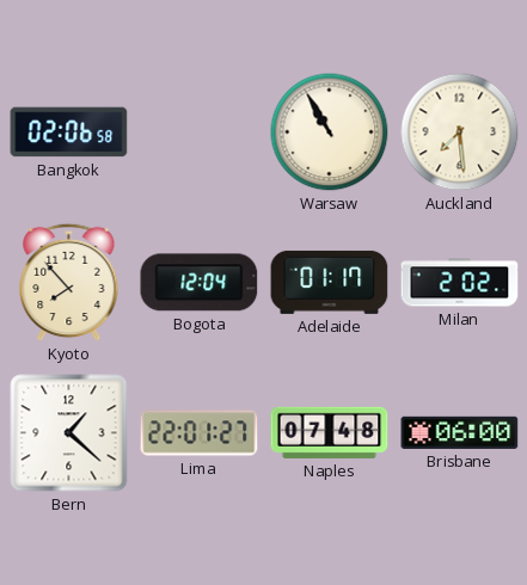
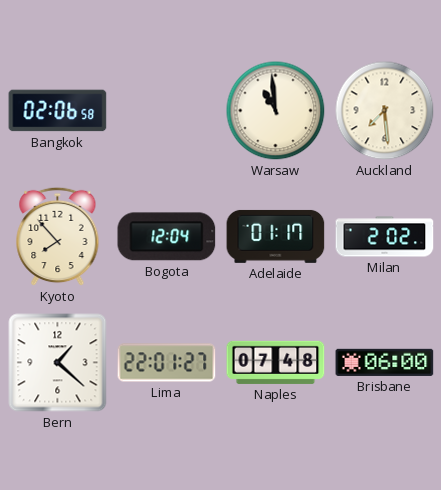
Warsaw: 10:55 -> 10:59 (276, 111)
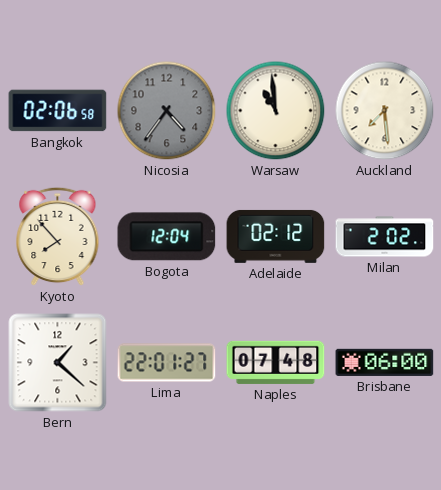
Nicosia: none -> 4:36 (167, 111)
Adelaide: 01:17 -> 02:12 (276, 236)
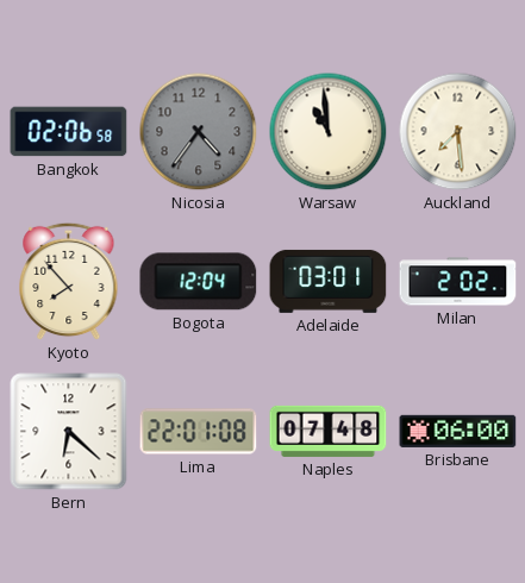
Adelaide: 02:12 -> 03:01 (329, 281)
Bern: 1:22 -> 6:22 (69, 432)
Lima: 22:01:27 -> 22:01:08 (199, 432)
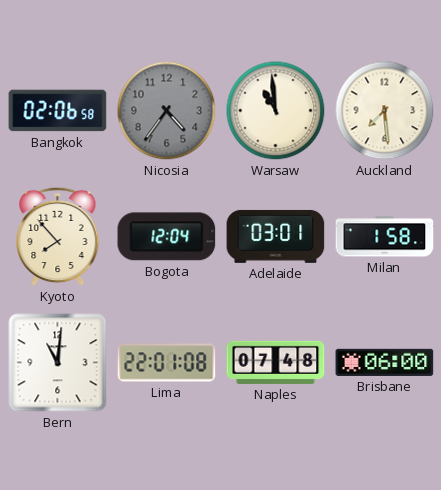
Milan: 2:02 -> 1:58 (385, 237)
Bern: 6:22 -> 11:01 (58, 363)
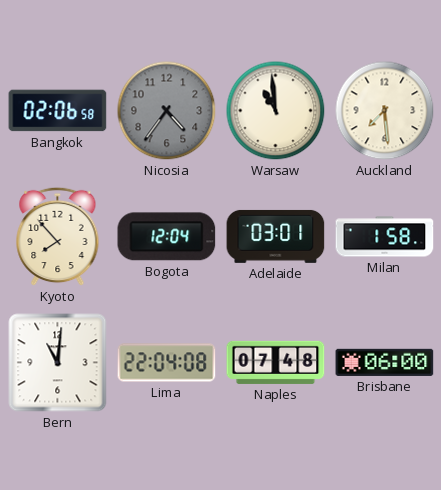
Lima: 22:01 -> 22:04 (167, 363)
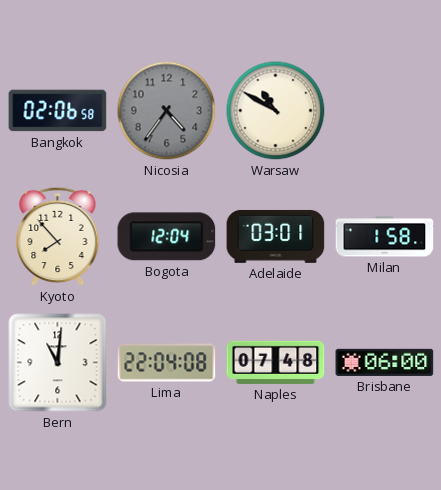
Warsaw: 10:59 -> 10:50 (276, 111)
Auckland: 7:29 -> none (385, 111)
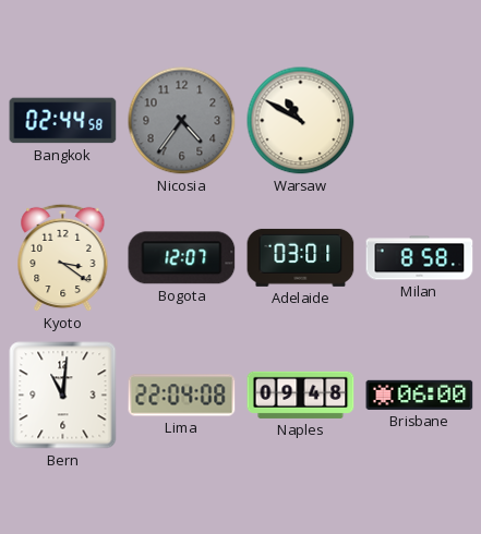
Bangkok: 02:06 -> 02:44 (63, 121)
Kyoto: 7:53 -> 3:21 (63, 258)
Bogota: 12:04 -> 12:07 (182, 258)
Milan: 1:58 -> 8:58 (420, 258)
Naples: 07:48 -> 09:48 (301, 395)
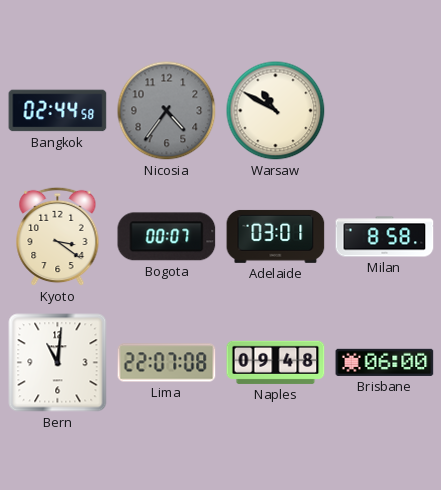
Bogota: 12:07 -> 00:07 (167, 237)
Lima: 22:04 -> 22:07 (167, 363)
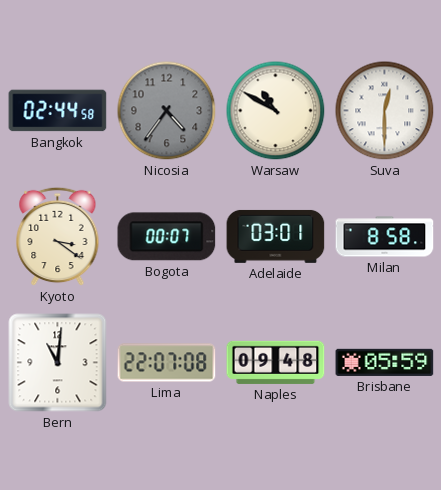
Suva: none -> 12:30 (385, 111)
Brisbane: 06:00 -> 05:59 (385, 362)
